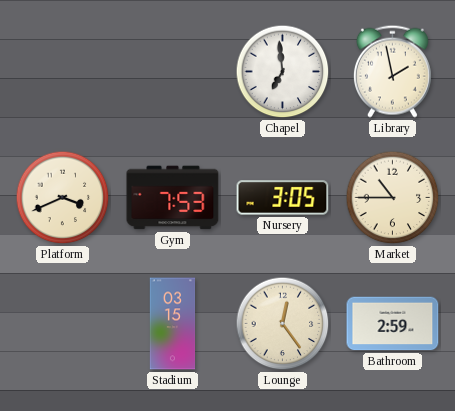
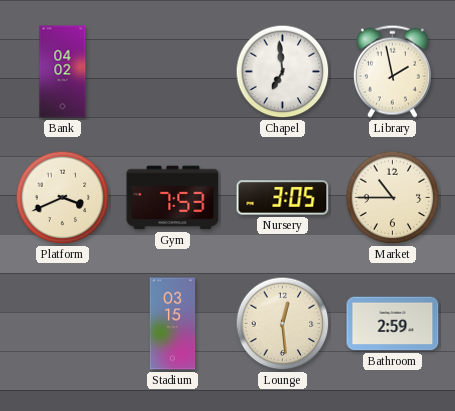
Bank: none -> 04:02 (63, 72)
Lounge: 12:24 -> 12:29 (283, 324)
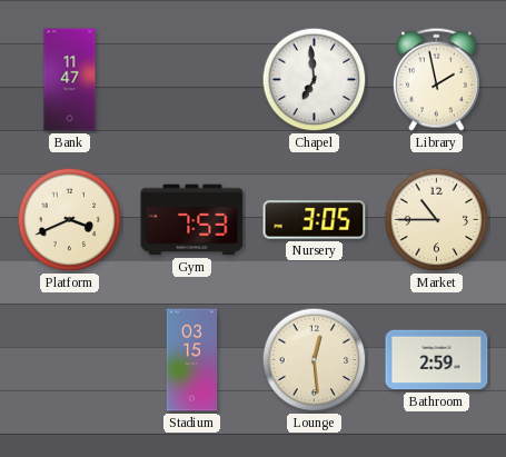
Bank: 04:02 -> 11:47 (70, 80)
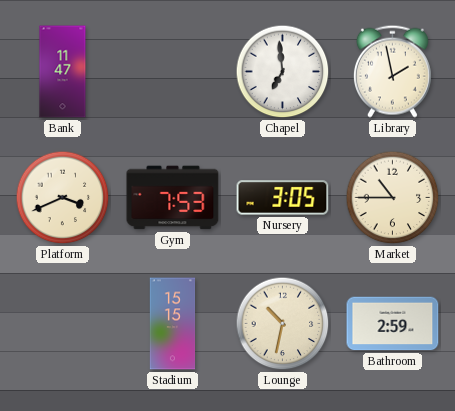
Stadium: 03:15 -> 15:15 (173, 324)
Lounge: 12:29 -> 10:32 (283, 324)
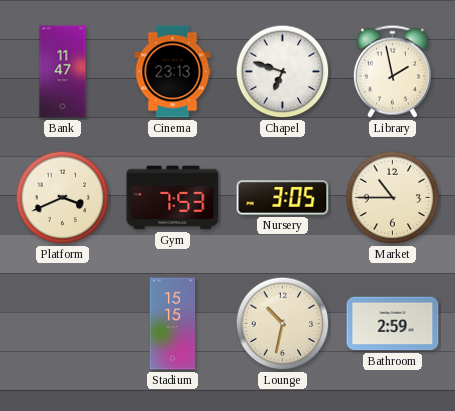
Cinema: none -> 23:13 (173, 72)
Chapel: 6:59 -> 6:48 (283, 72)
